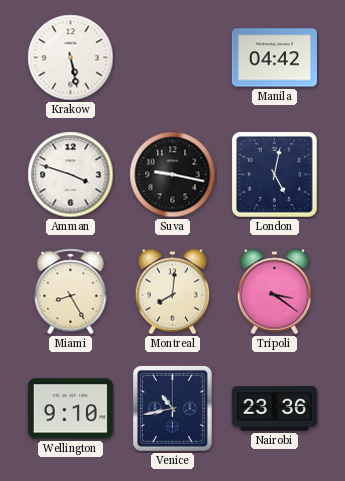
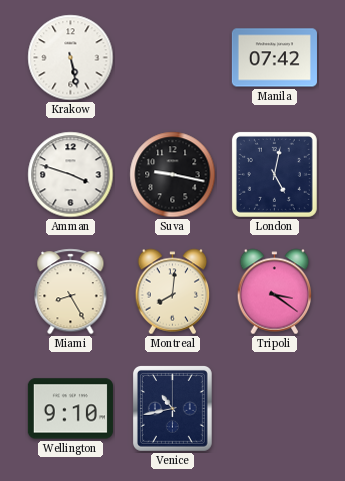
Manila: 04:42 -> 07:42 (274, 58)
Nairobi: 23:36 -> none (274, 409)
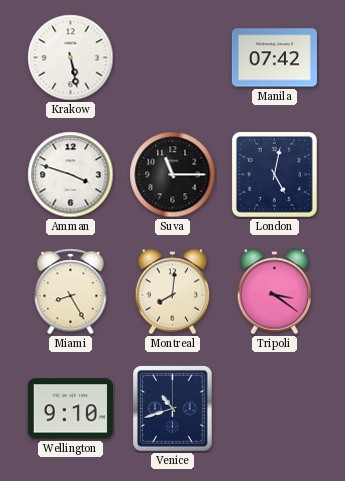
Suva: 9:17 -> 11:15 (173, 175)
Venice: 10:43 -> 10:42 (172, 408)
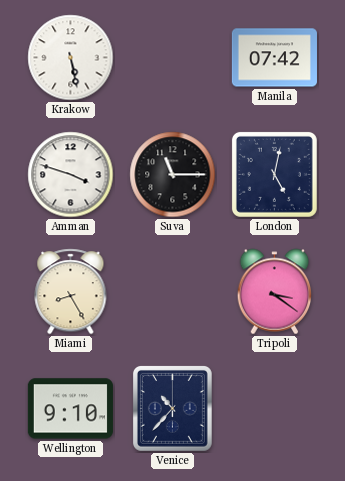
Montreal: 8:01 -> none (173, 292)
Venice: 10:42 -> 10:37 (172, 408)
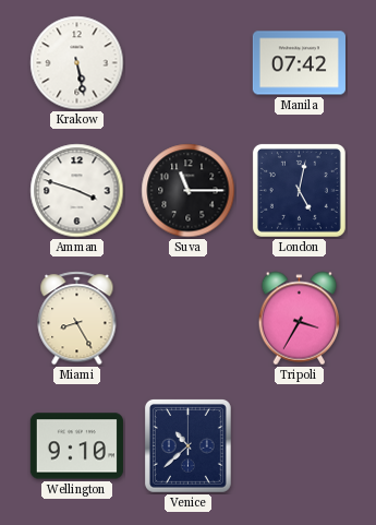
Tripoli: 3:21 -> 3:35 (300, 319)
Venice: 10:37 -> 10:38 (187, 445)
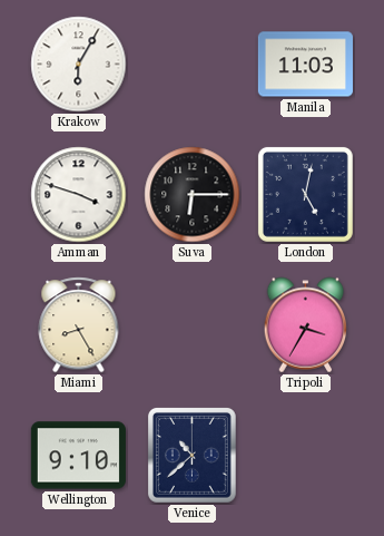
Krakow: 5:28 -> 6:05 (79, 65)
Manila: 07:42 -> 11:03 (305, 65)
Suva: 11:15 -> 6:15 (193, 195)
